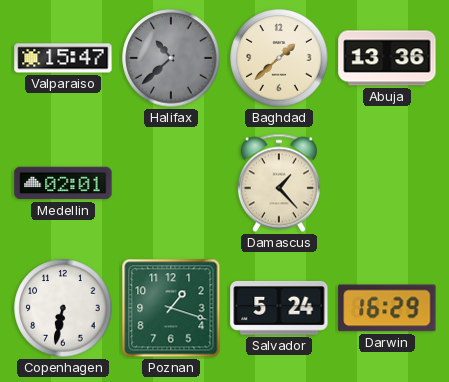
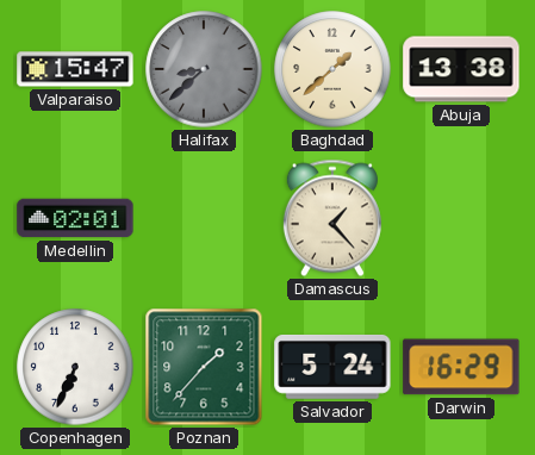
Halifax: 10:38 -> 8:38 (204, 69)
Abuja: 13:36 -> 13:38 (461, 69)
Copenhagen: 6:32 -> 6:34 (75, 367)
Poznan: 1:18 -> 1:37 (204, 367)
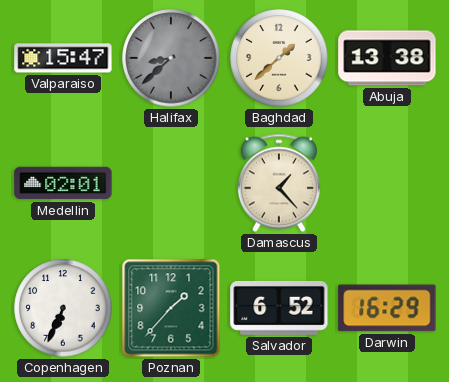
Salvador: 5:24 -> 6:52 (279, 308)
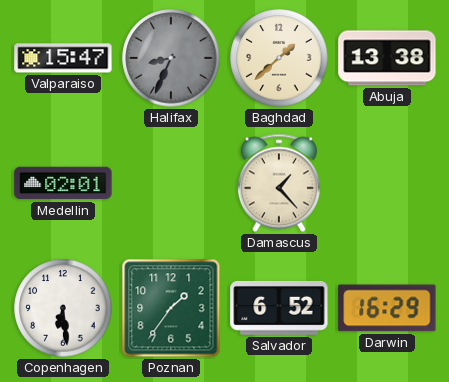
Halifax: 8:38 -> 8:34 (171, 58)
Copenhagen: 6:34 -> 6:29 (63, 308)
Poznan: 1:37 -> 1:36 (171, 308)
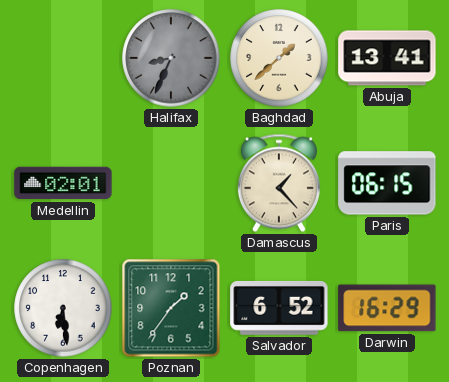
Valparaiso: 15:47 -> none (63, 58)
Abuja: 13:38 -> 13:41 (387, 58)
Paris: none -> 06:15 (387, 183)
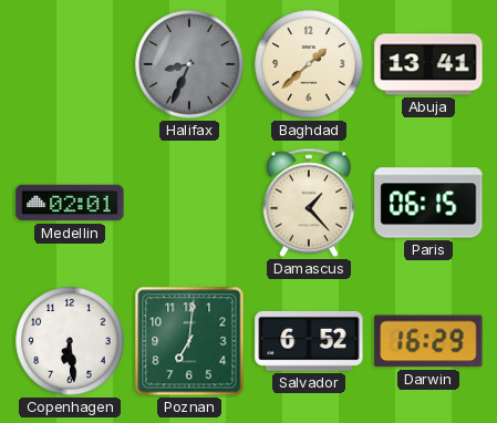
Poznan: 1:36 -> 7:01 (189, 341)
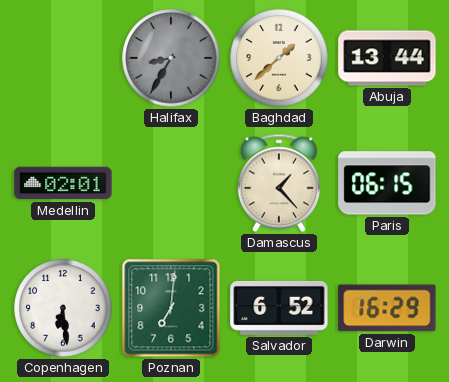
Halifax: 8:34 -> 8:35 (171, 58)
Abuja: 13:41 -> 13:44 (387, 58)
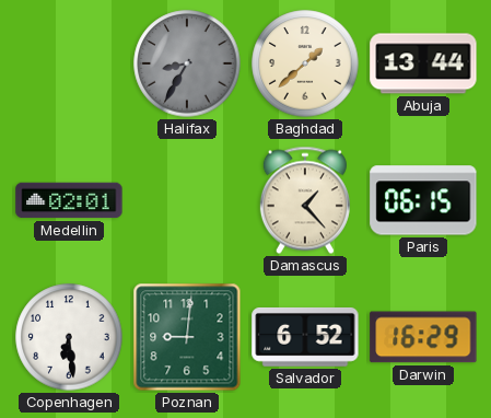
Poznan: 7:01 -> 9:01 (187, 337)
